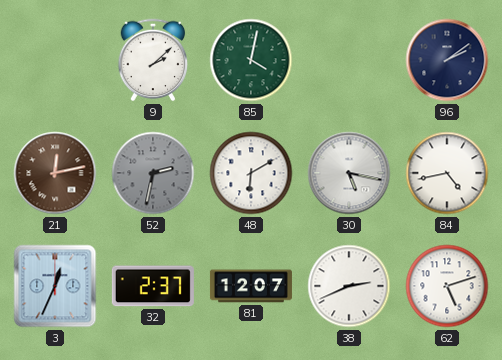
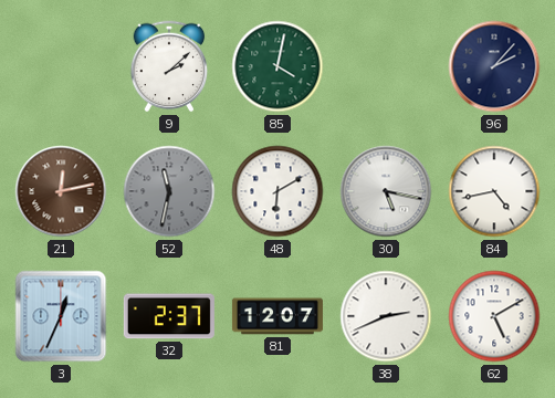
96: 2:09 -> 2:07 (494, 66)
52: 2:32 -> 11:32 (169, 191)
62: 5:12 -> 5:10 (494, 316)
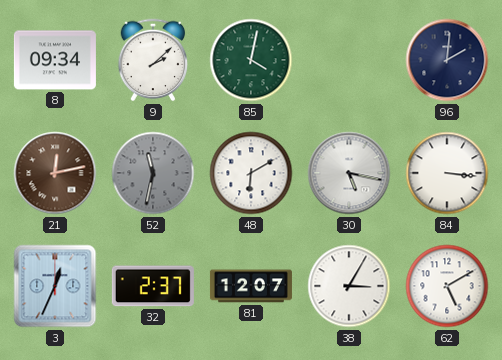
8: none -> 09:34 (55, 60)
96: 2:07 -> 2:01 (447, 60)
84: 4:43 -> 3:16 (447, 173)
38: 2:41 -> 3:05 (349, 286)
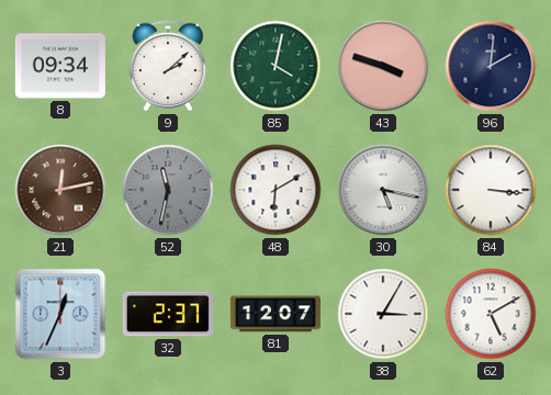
43: none -> 3:48 (383, 66)
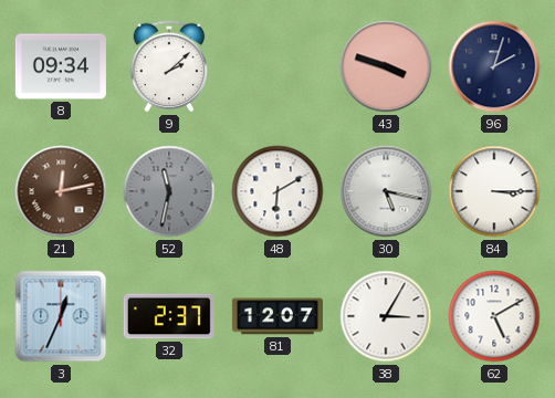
85: 4:02 -> none (275, 66)
96: 2:01 -> 2:03 (494, 66)
84: 3:16 -> 3:15 (494, 191)
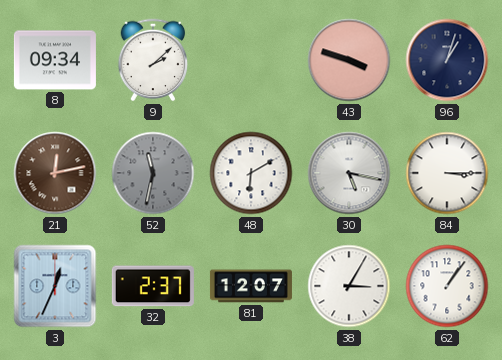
96: 2:03 -> 1:03 (447, 60)
62: 5:10 -> 1:06 (447, 286)
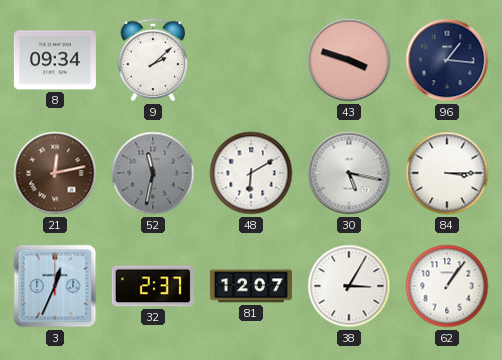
96: 1:03 -> 1:16 (447, 60)
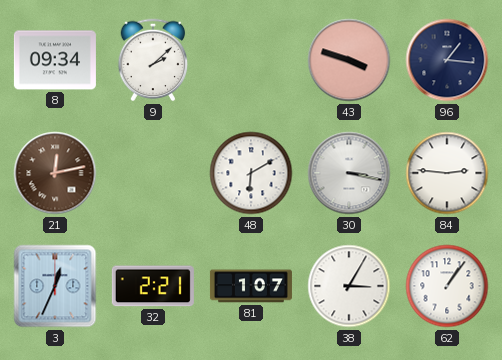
52: 11:32 -> none (153, 173)
30: 5:17 -> 3:17 (349, 173)
84: 3:15 -> 2:46 (447, 173)
32: 2:37 -> 2:21 (153, 286)
81: 12:07 -> 1:07 (251, 286)
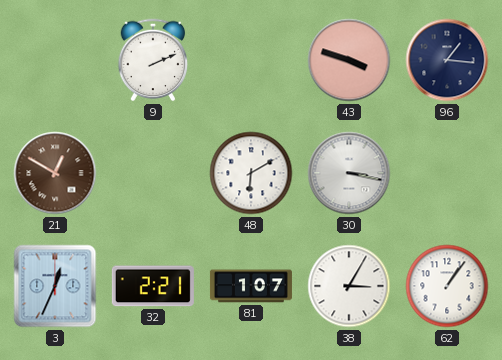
8: 09:34 -> none (55, 60)
9: 2:08 -> 2:11 (153, 60)
21: 12:13 -> 12:50 (55, 173)
84: 2:46 -> none (447, 173)
